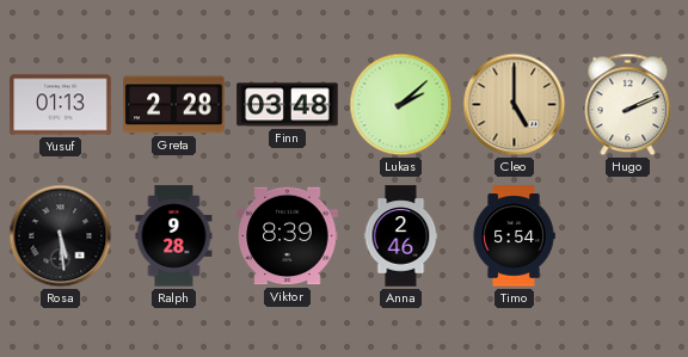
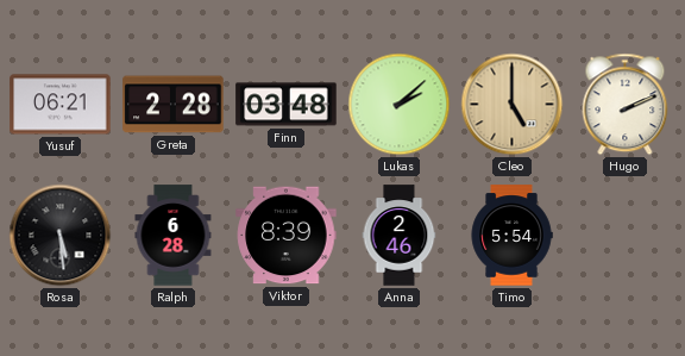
Yusuf: 01:13 -> 06:21 (61, 105)
Ralph: 9:28 -> 6:28 (174, 236)
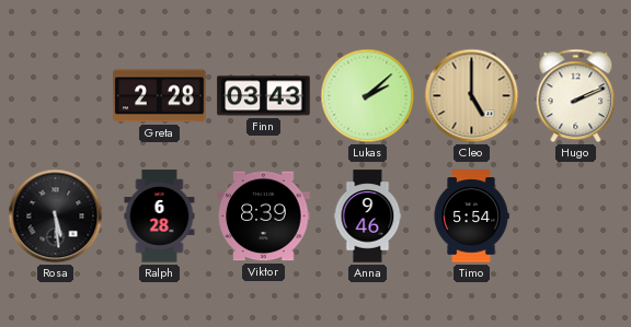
Yusuf: 06:21 -> none (61, 105)
Finn: 03:48 -> 03:43 (264, 96)
Anna: 2:46 -> 9:46 (368, 217)
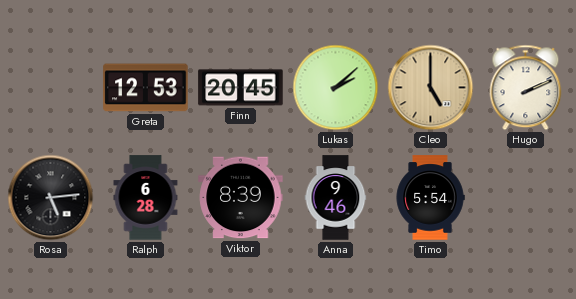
Greta: 2:28 -> 12:53 (146, 88)
Finn: 03:43 -> 20:45 (241, 88)
Rosa: 5:29 -> 5:14 (51, 198)
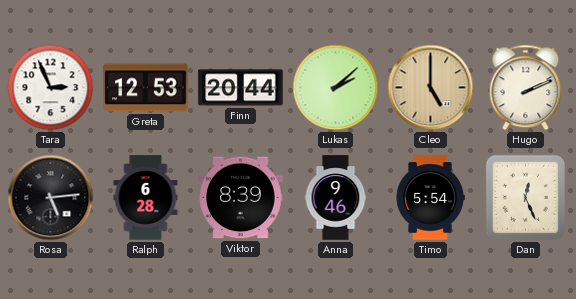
Tara: none -> 2:56 (51, 88)
Finn: 20:45 -> 20:44 (241, 88)
Dan: none -> 12:26 (525, 197)
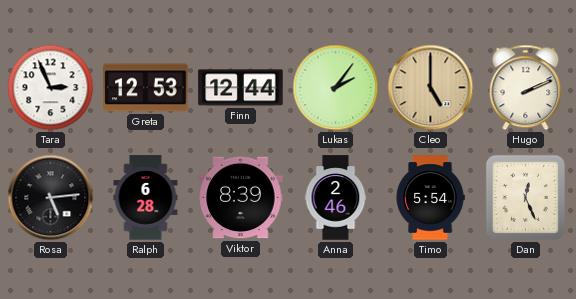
Finn: 20:44 -> 12:44 (241, 88)
Lukas: 2:08 -> 2:06 (336, 88)
Anna: 9:46 -> 2:46 (336, 198)
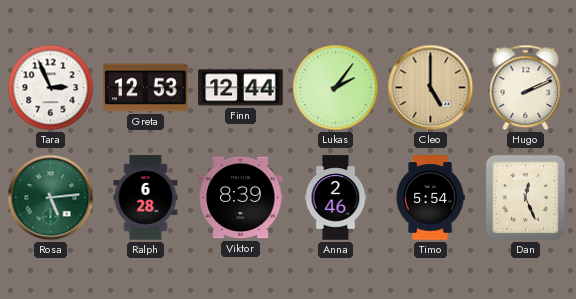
Rosa dial: black -> green (51, 198)
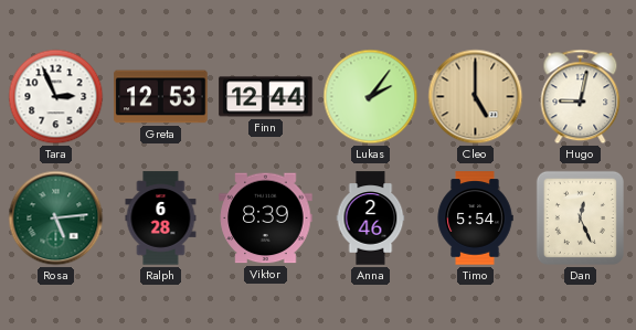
Hugo: 2:11 -> 9:02 (581, 97)
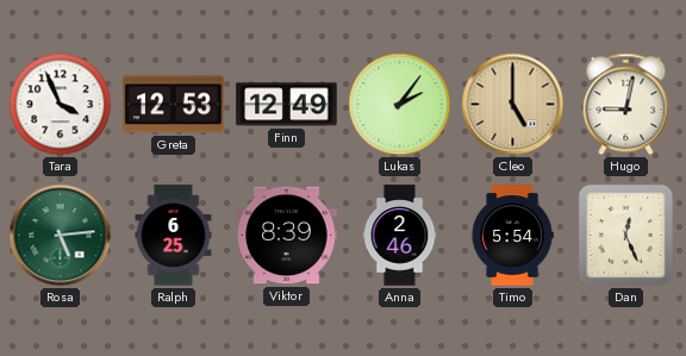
Tara: 2:56 -> 3:56 (61, 105)
Finn: 12:44 -> 12:49 (287, 105)
Ralph: 6:28 -> 6:25 (174, 236)
